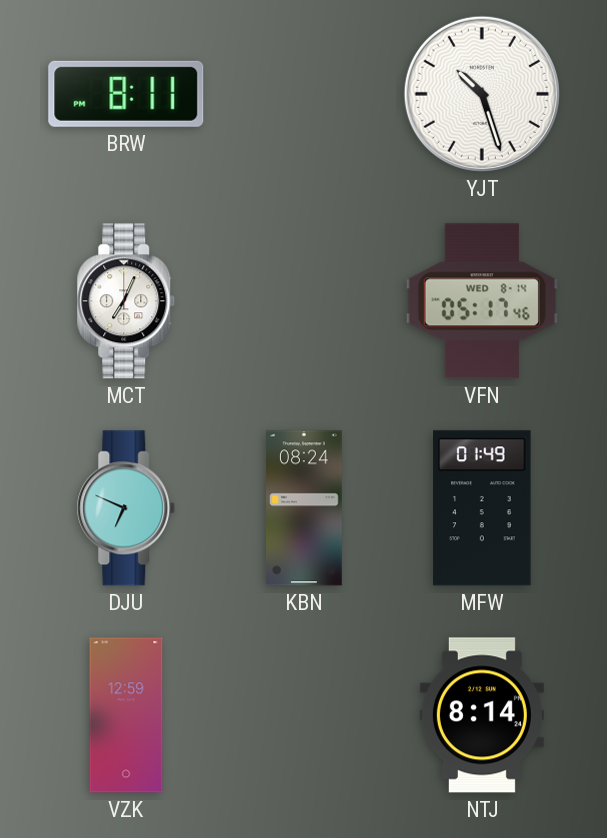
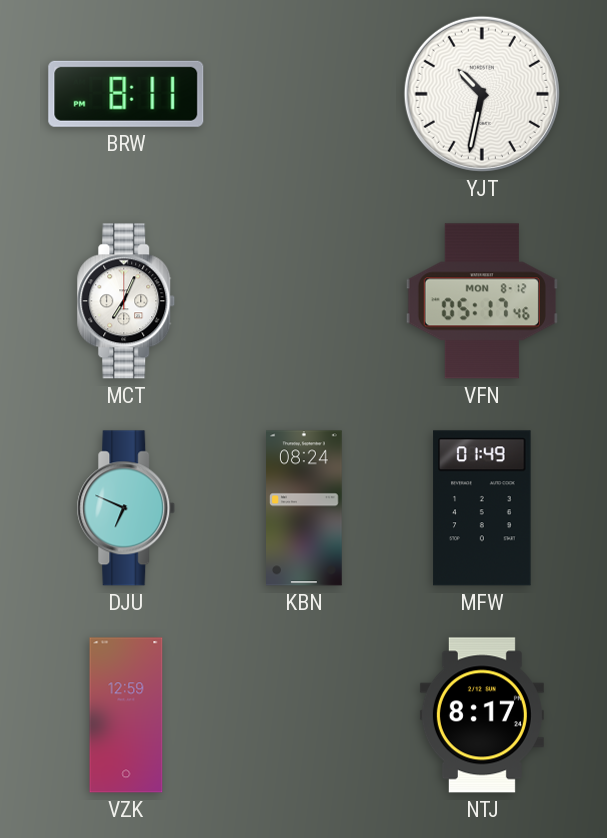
YJT: 10:27 -> 10:32 (482, 94)
VFN date: WED 8-14 -> MON 8-12 (482, 301)
NTJ: 8:14 -> 8:17 (482, 715)
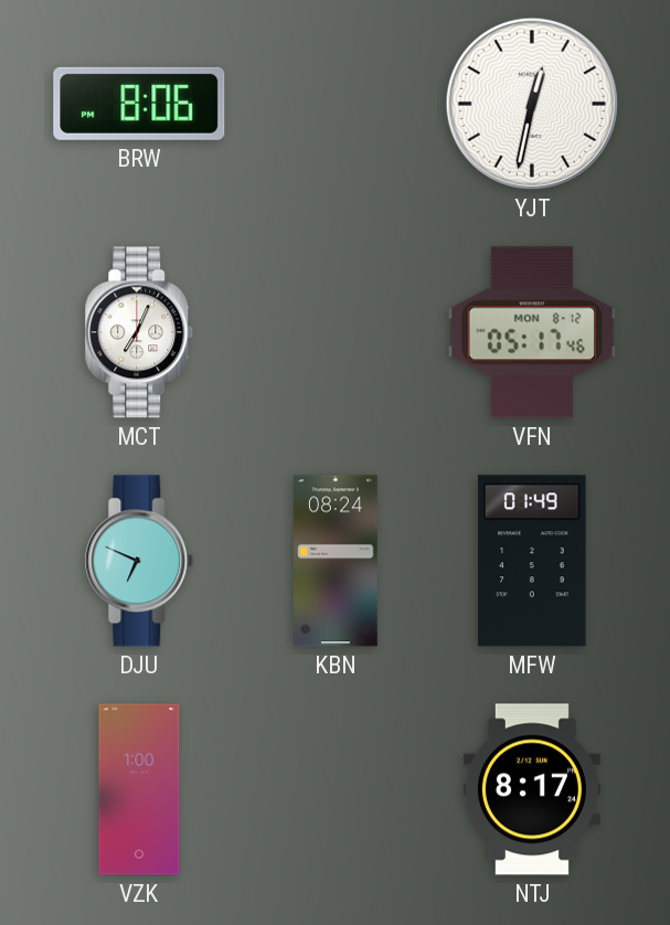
BRW: 8:11 -> 8:06 (139, 104)
YJT: 10:32 -> 12:32 (532, 104)
VZK: 12:59 -> 1:00 (139, 789)
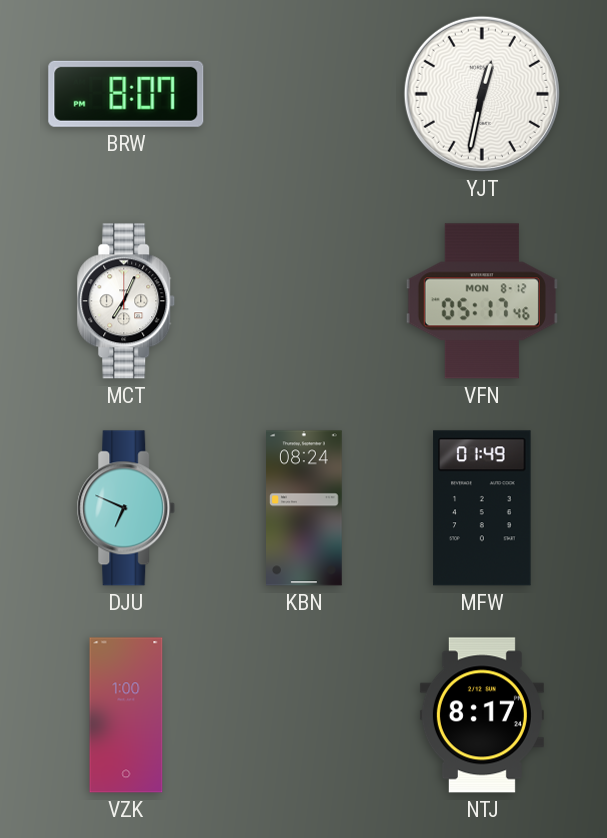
BRW: 8:06 -> 8:07 (126, 94)
